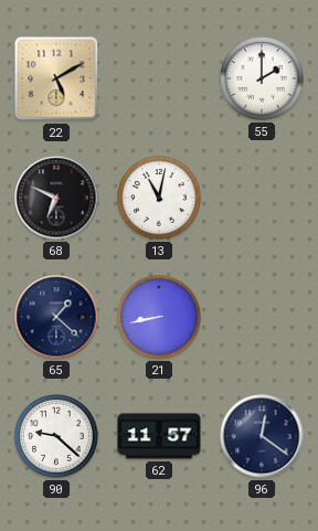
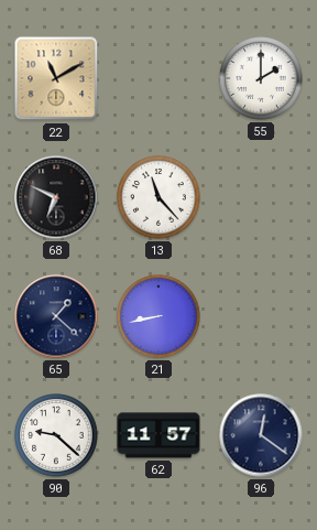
22: 5:10 -> 11:10 (56, 78)
13: 11:02 -> 11:23 (158, 197)
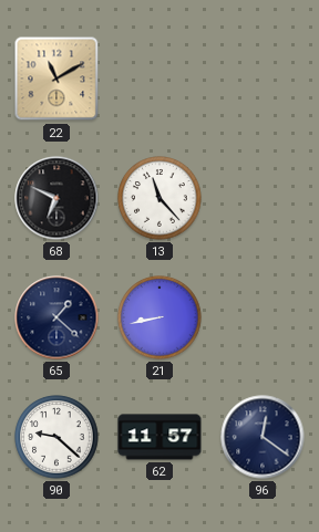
55: 2:00 -> none (261, 78)
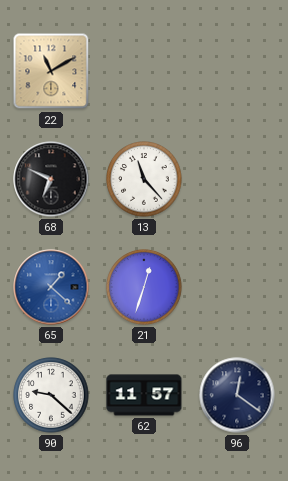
65 dial: navy -> blue (51, 287)
21: 8:43 -> 12:33 (144, 287)
